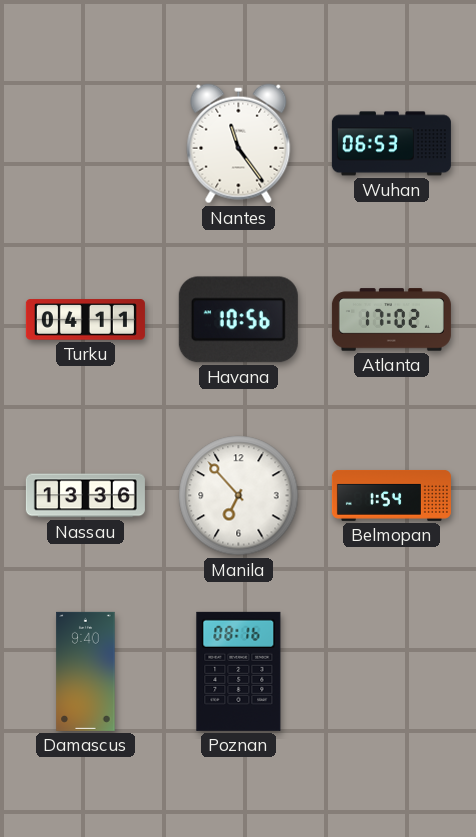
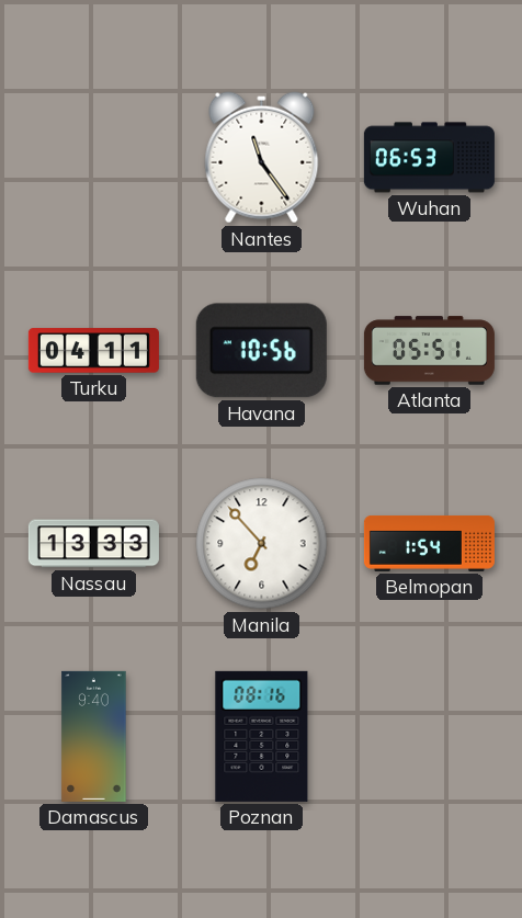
Atlanta: 17:02 -> 05:51 (429, 351)
Nassau: 13:36 -> 13:33 (93, 544)
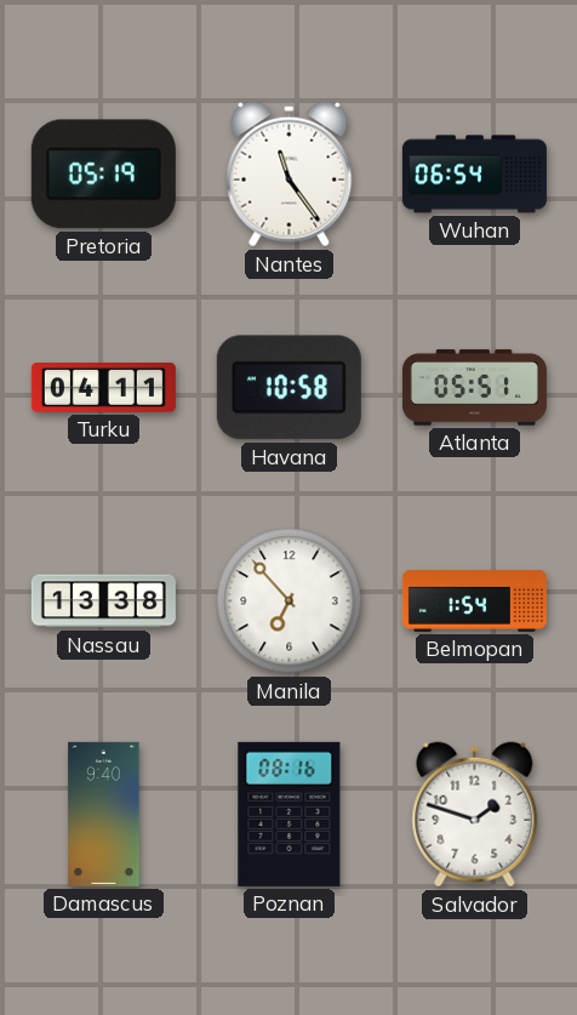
Pretoria: none -> 05:19 (103, 175)
Wuhan: 06:53 -> 06:54 (474, 175)
Havana: 10:56 -> 10:58 (288, 388)
Nassau: 13:33 -> 13:38 (103, 601)
Salvador: none -> 1:48 (475, 815)
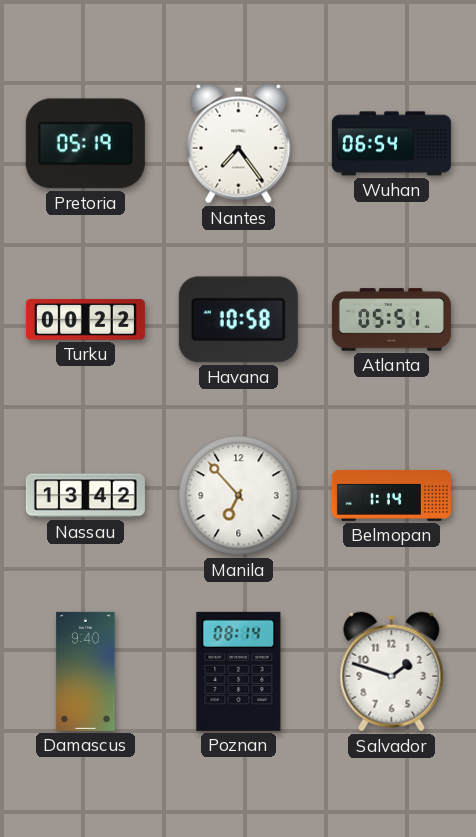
Nantes: 11:24 -> 7:24 (239, 144)
Turku: 04:11 -> 00:22 (85, 320)
Nassau: 13:38 -> 13:42 (85, 496)
Belmopan: 1:54 -> 1:14 (391, 495)
Poznan: 08:16 -> 08:14 (239, 671)
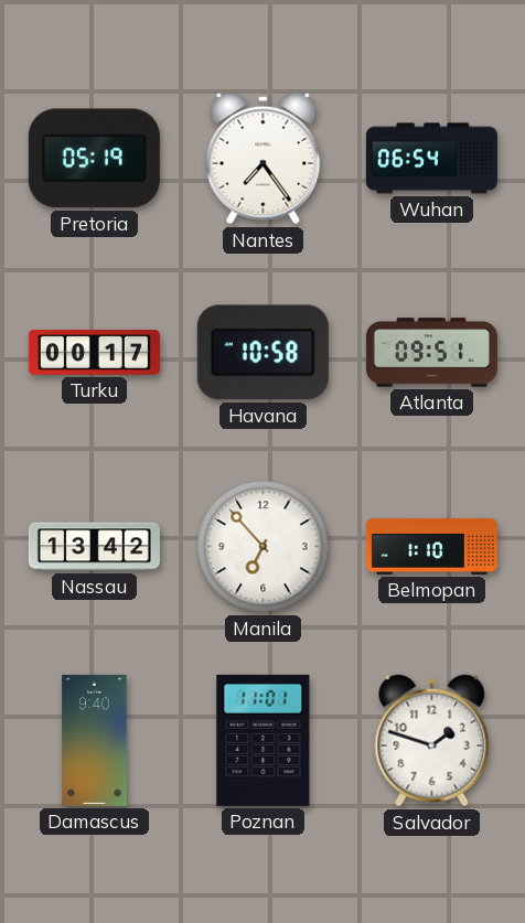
Turku: 00:22 -> 00:17 (94, 353)
Atlanta: 05:51 -> 09:51 (431, 353)
Belmopan: 1:14 -> 1:10 (431, 546)
Poznan: 08:14 -> 11:01 (264, 740)
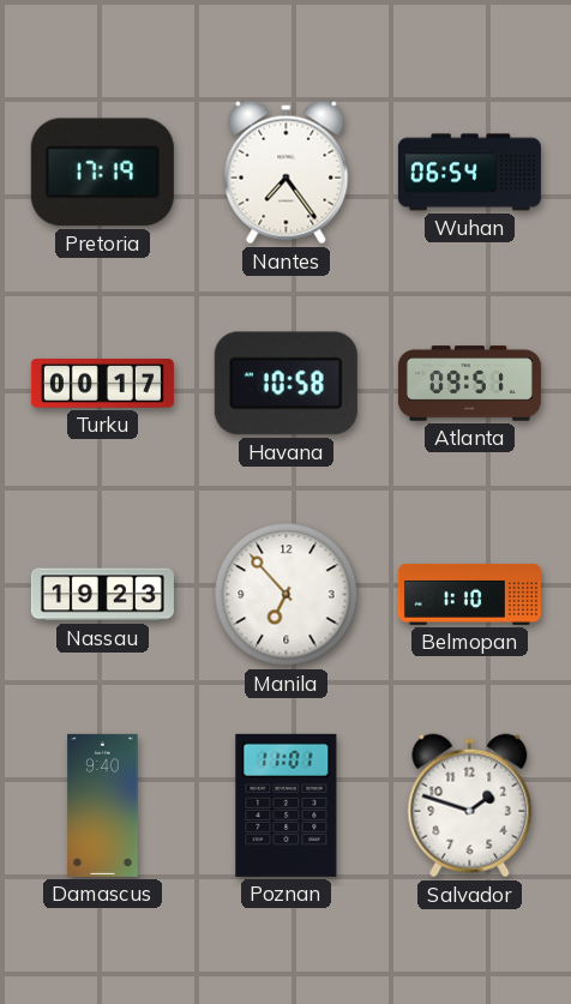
Pretoria: 05:19 -> 17:19 (102, 173)
Nassau: 13:42 -> 19:23 (102, 595)
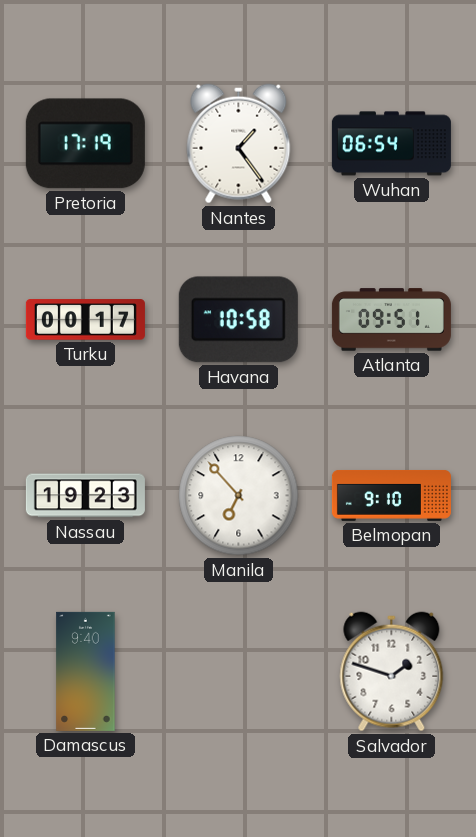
Nantes: 7:24 -> 1:24 (239, 144)
Belmopan: 1:10 -> 9:10 (391, 495)
Poznan: 11:01 -> none (287, 805)
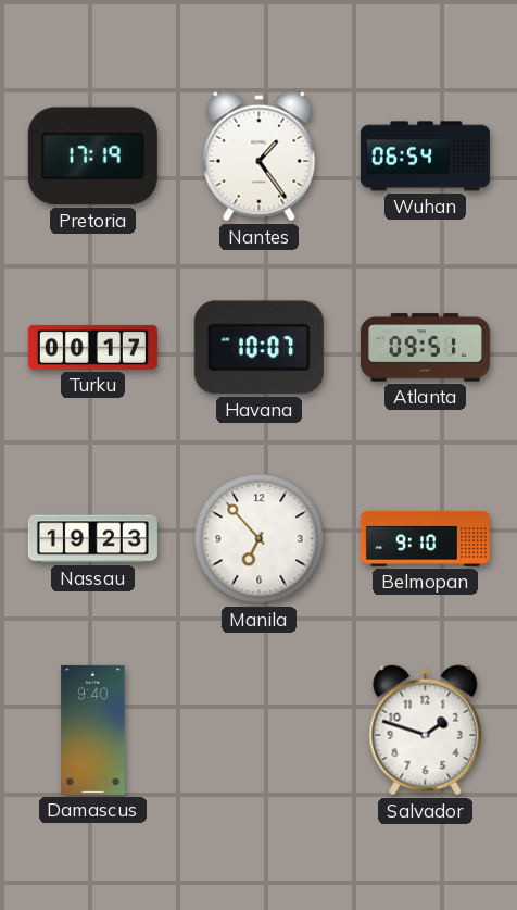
Havana: 10:58 -> 10:07 (258, 348)
